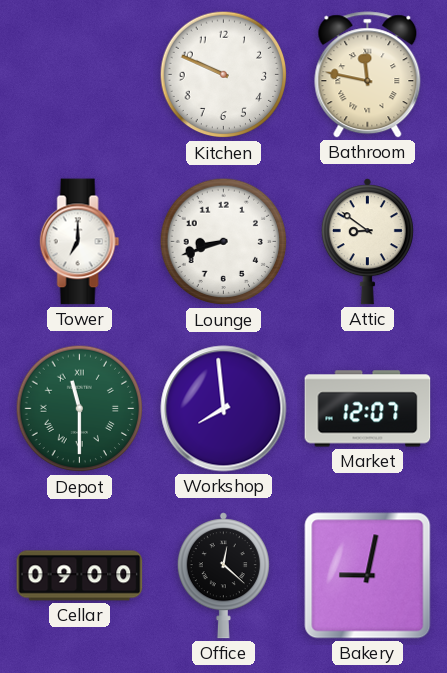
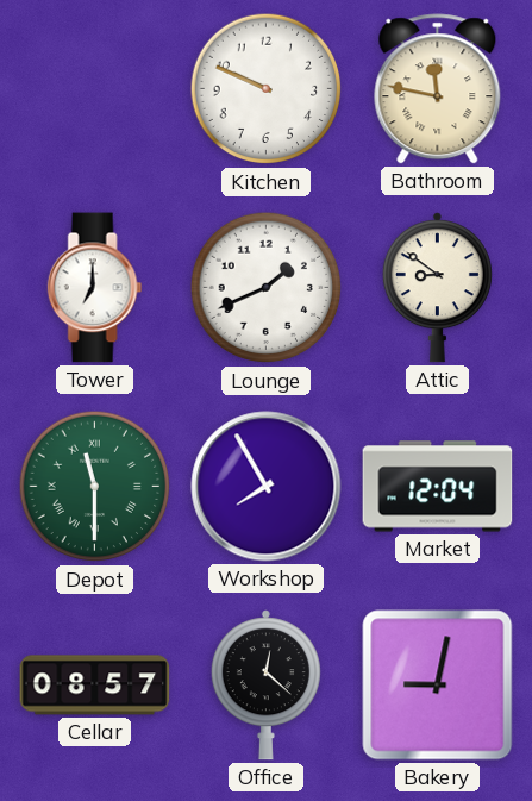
Lounge: 8:42 -> 1:41 (267, 288)
Workshop: 7:59 -> 7:55 (267, 487)
Market: 12:07 -> 12:04 (438, 487)
Cellar: 09:00 -> 08:57 (95, 686)
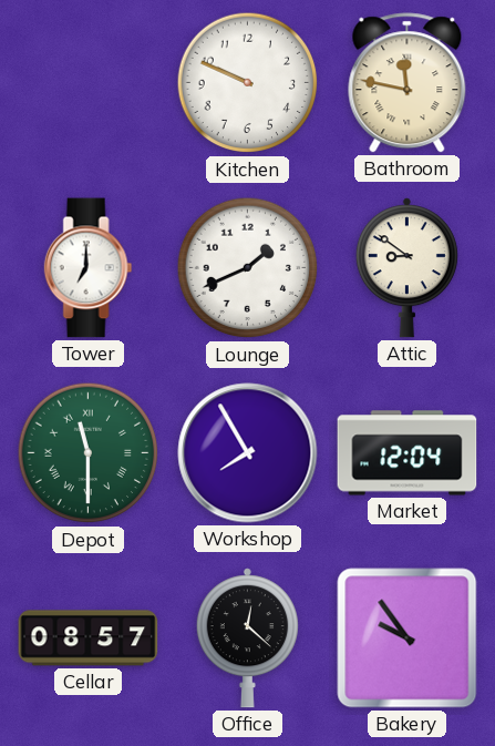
Bakery: 9:02 -> 9:54 (408, 638)
